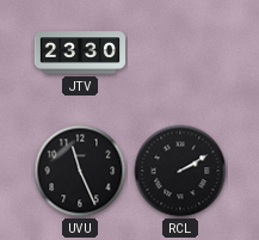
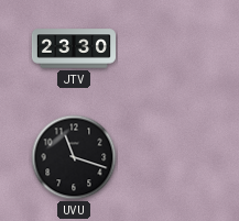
UVU: 11:26 -> 11:18 (74, 157)
RCL: 2:10 -> none (180, 171)
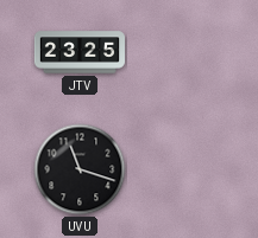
JTV: 23:30 -> 23:25 (78, 52)
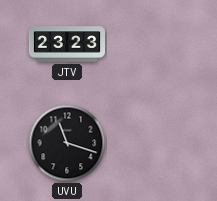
JTV: 23:25 -> 23:23 (66, 44)
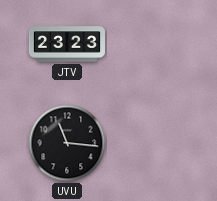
UVU: 11:18 -> 11:16 (67, 143)
